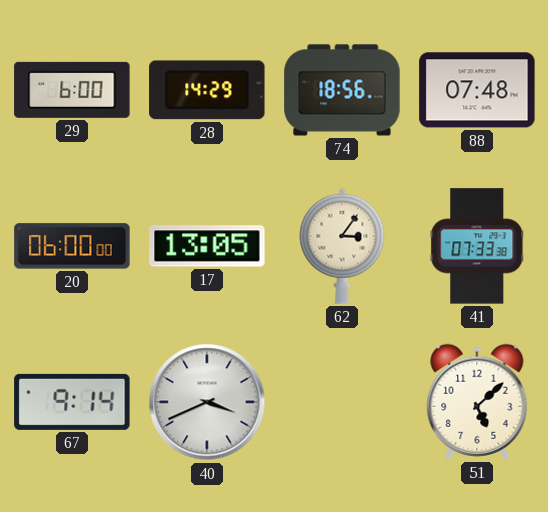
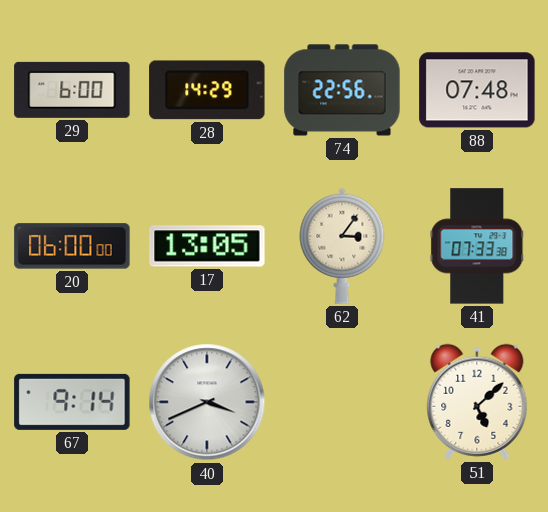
74: 18:56 -> 22:56 (342, 90)
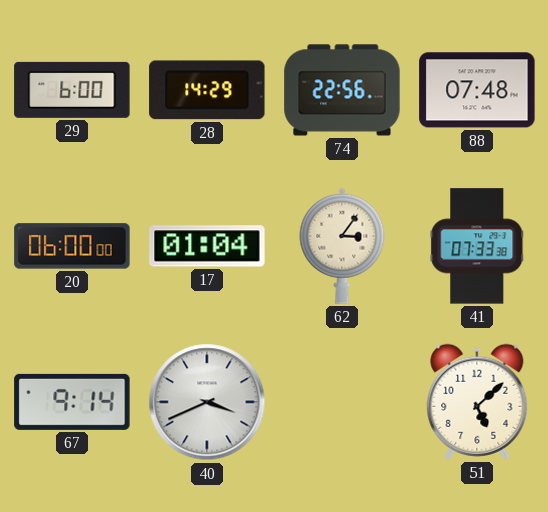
17: 13:05 -> 01:04 (207, 246)
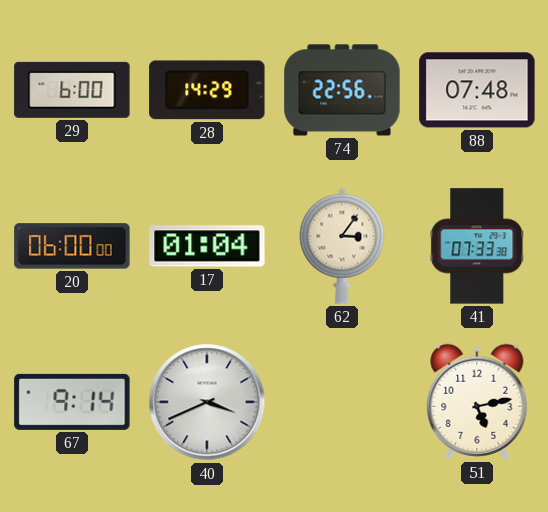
51: 5:08 -> 5:13 (477, 402)
